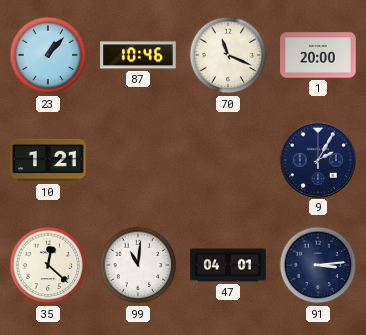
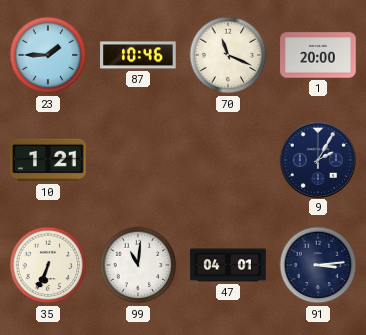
23: 1:07 -> 1:45 (48, 55)
35: 12:22 -> 6:34 (48, 265)
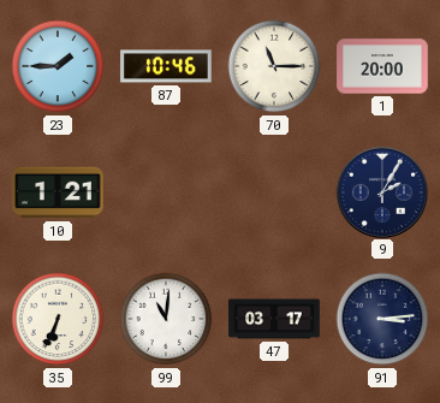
70: 11:19 -> 11:15 (274, 66)
47: 04:01 -> 03:17 (274, 319)
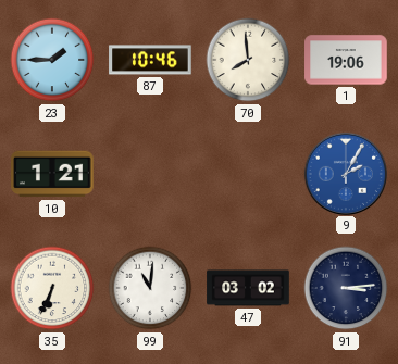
70: 11:15 -> 7:59 (248, 60)
1: 20:00 -> 19:06 (346, 60)
9 dial: navy -> blue (345, 173)
47: 03:17 -> 03:02 (248, 288)
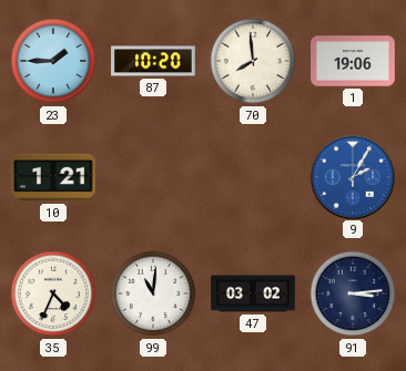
87: 10:46 -> 10:20 (153, 61)
35: 6:34 -> 4:34 (53, 293)
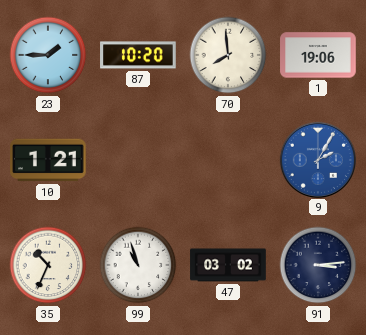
35: 4:34 -> 10:34 (48, 265)
99: 11:01 -> 10:57 (138, 265)
